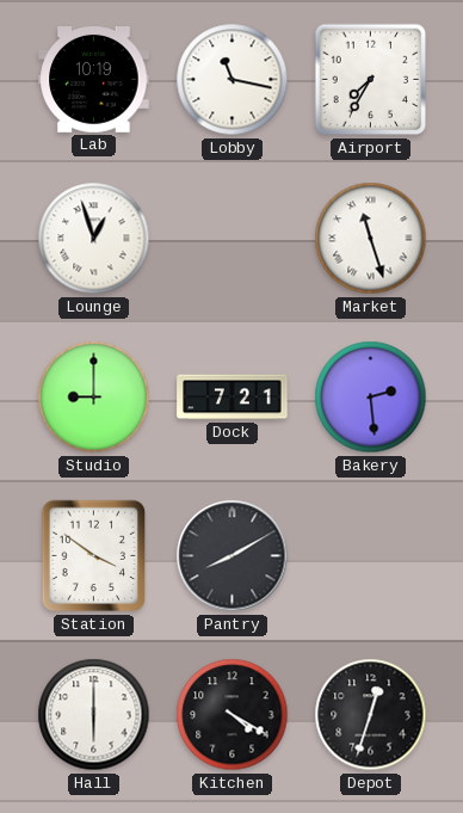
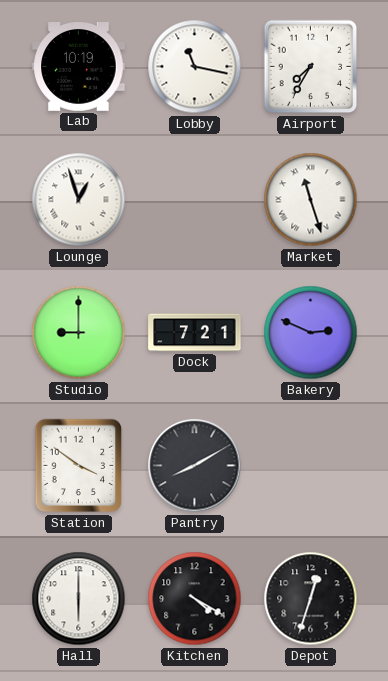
Bakery: 2:29 -> 2:49 (311, 333)
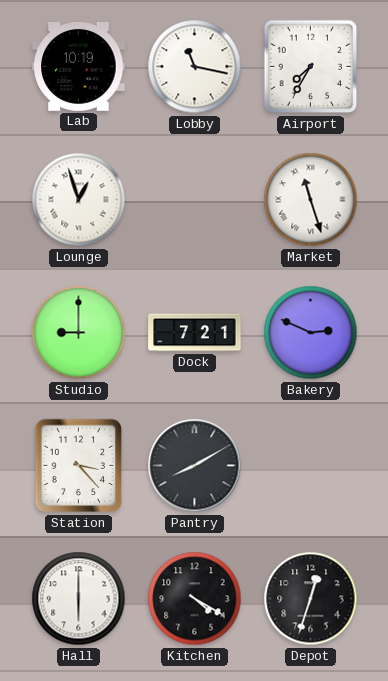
Station: 3:51 -> 3:23 (79, 466)
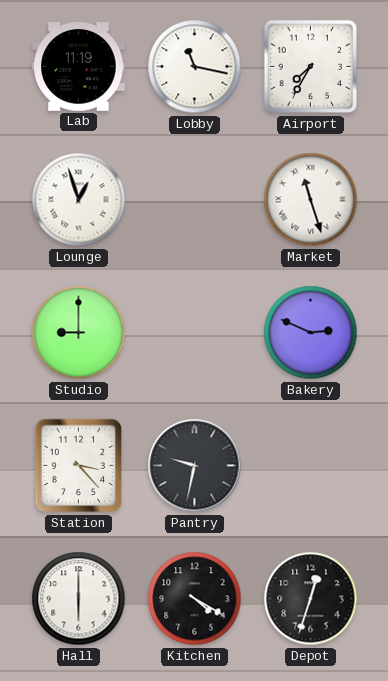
Lab: 10:19 -> 11:19 (79, 67)
Dock: 7:21 -> none (195, 333)
Pantry: 8:10 -> 9:32 (195, 466)
